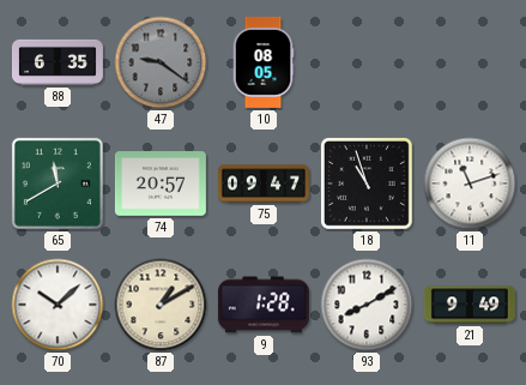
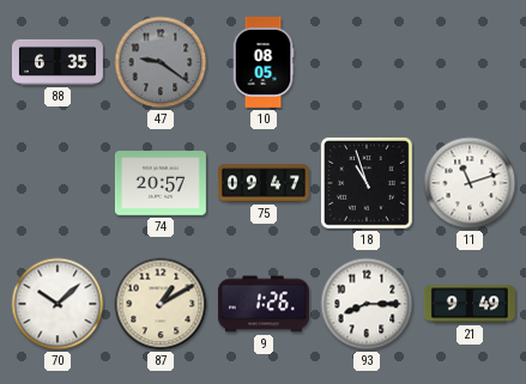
65: 11:40 -> none (58, 184)
9: 1:28 -> 1:26 (264, 304)
93: 8:10 -> 8:15 (367, 304)
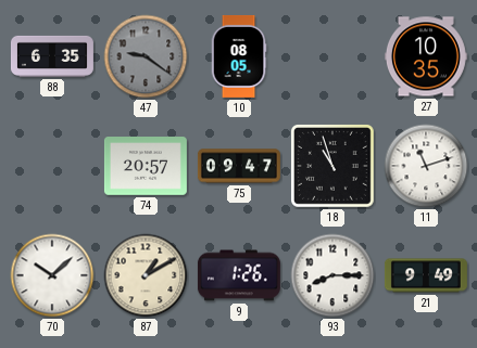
27: none -> 10:35 (426, 56)
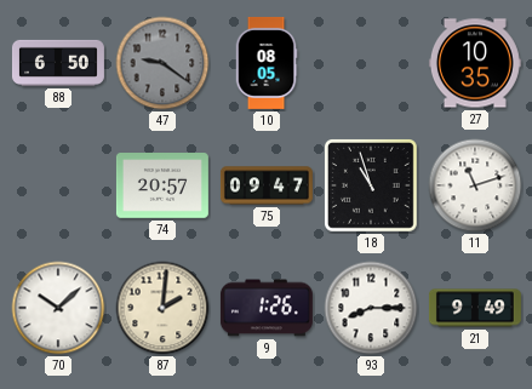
88: 6:35 -> 6:50 (58, 63)
87: 1:10 -> 2:01 (162, 308)
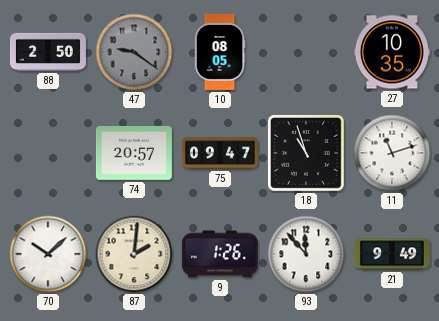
88: 6:50 -> 2:50 (48, 52)
93: 8:15 -> 11:53 (306, 254)
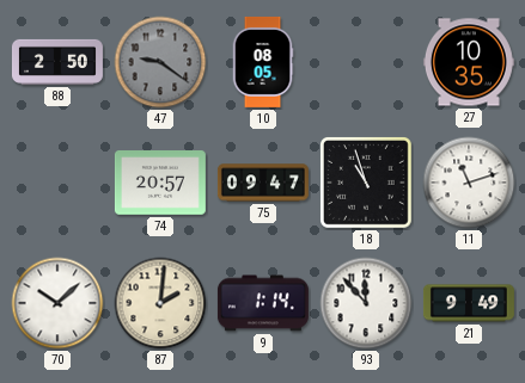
9: 1:26 -> 1:14 (263, 303)
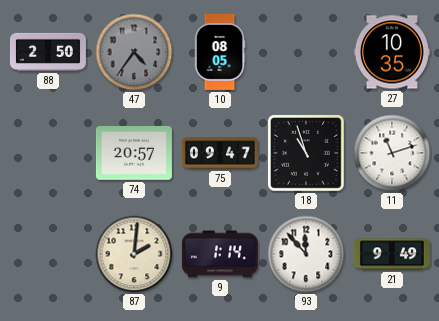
47: 9:21 -> 4:36 (134, 52)
70: 10:08 -> none (57, 303)
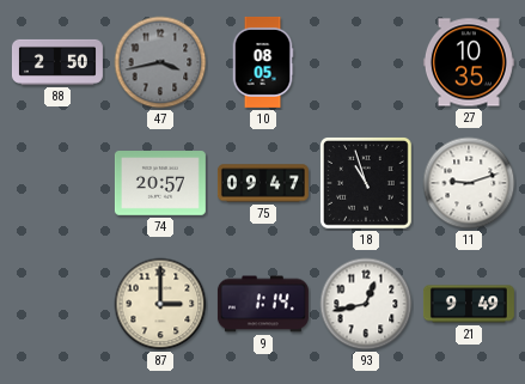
47: 4:36 -> 3:43 (160, 62)
11: 11:12 -> 9:12 (469, 183)
87: 2:01 -> 3:00 (160, 304)
93: 11:53 -> 12:43 (366, 304)
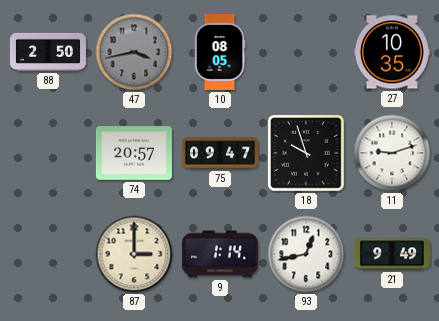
18: 10:57 -> 9:57 (307, 154)
